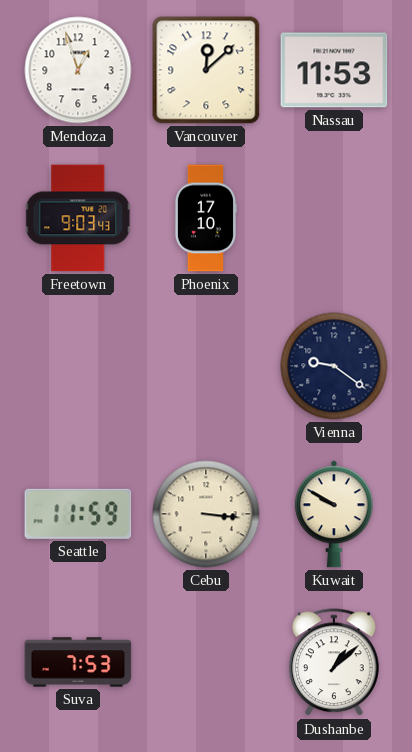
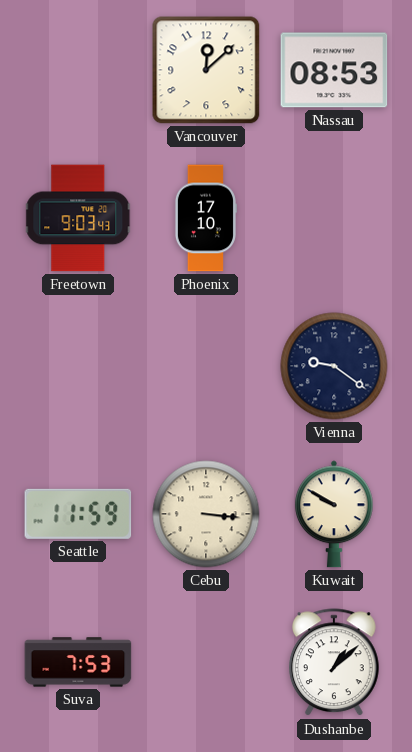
Mendoza: 12:57 -> none (78, 70)
Nassau: 11:53 -> 08:53 (334, 70)
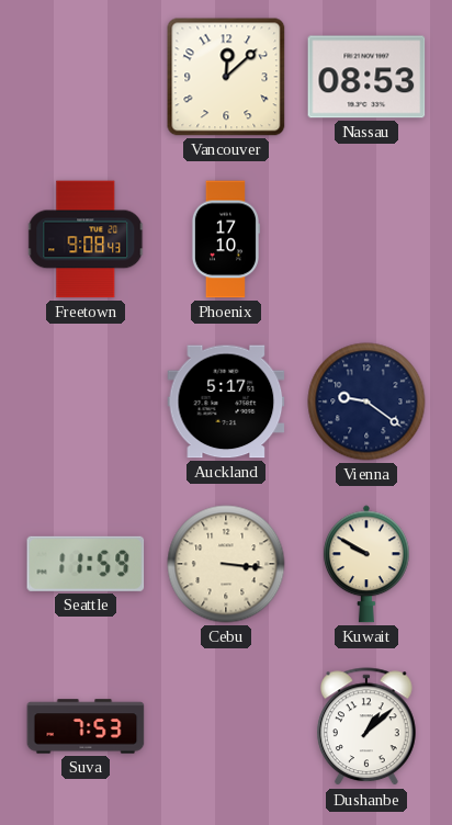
Freetown: 9:03 -> 9:08 (87, 239)
Auckland: none -> 5:17 (226, 402)
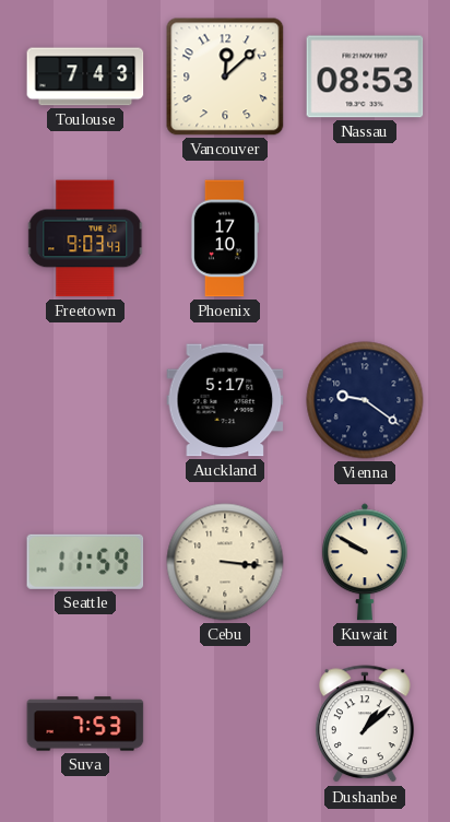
Toulouse: none -> 7:43 (85, 77)
Freetown: 9:08 -> 9:03 (86, 238)
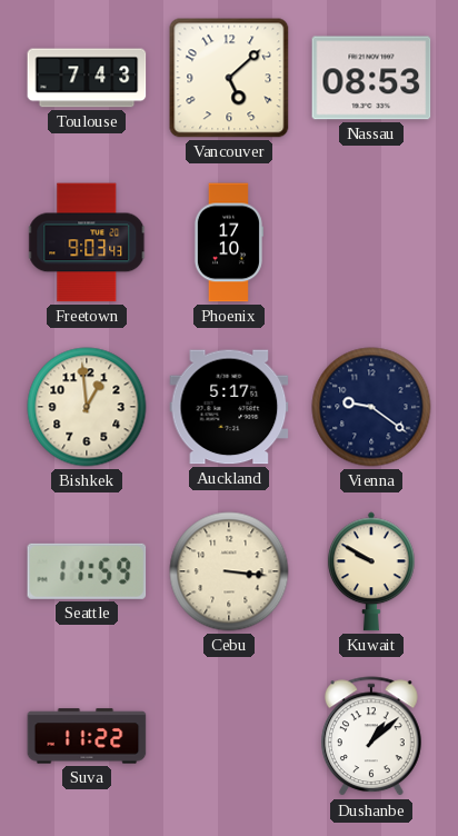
Vancouver: 12:08 -> 5:08 (229, 78)
Bishkek: none -> 12:59 (87, 407)
Suva: 7:53 -> 11:22 (87, 736)
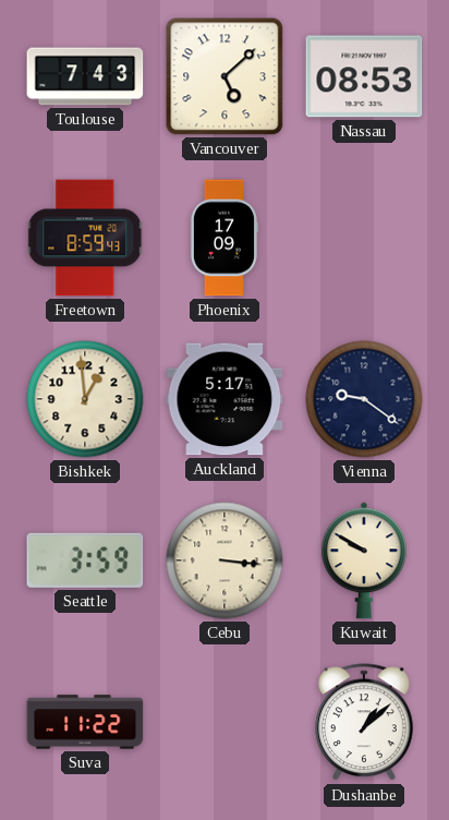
Freetown: 9:03 -> 8:59 (86, 238)
Phoenix: 17:10 -> 17:09 (223, 238)
Seattle: 11:59 -> 3:59 (85, 560)
